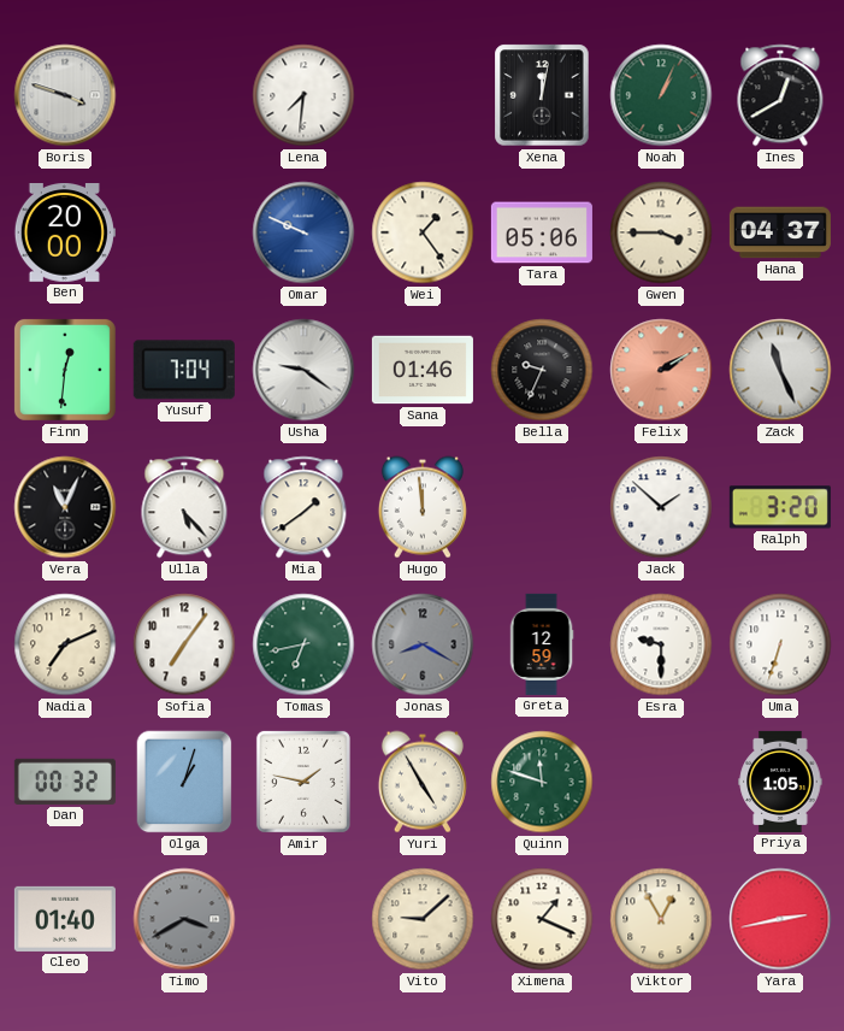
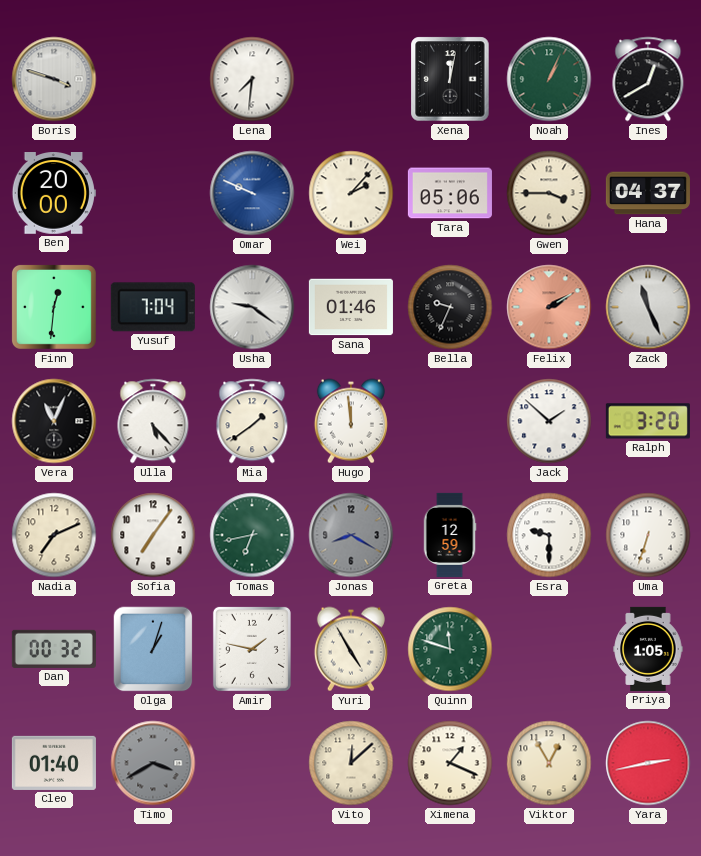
Wei: 1:24 -> 2:07 (351, 193)
Vito: 9:08 -> 12:08 (351, 763)
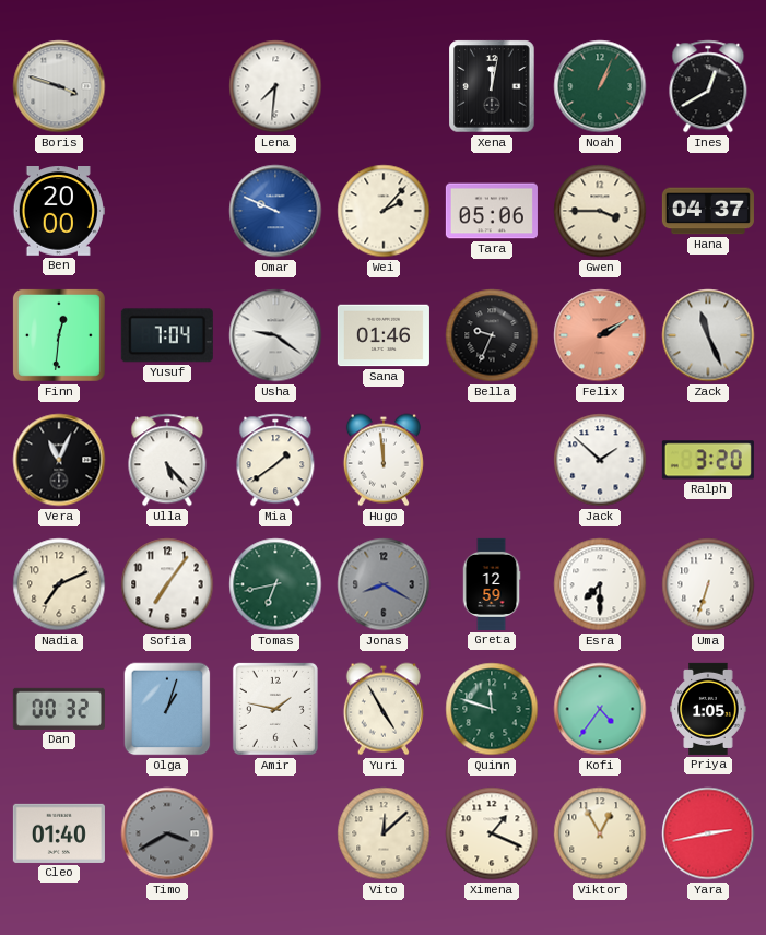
Esra: 9:30 -> 7:30 (600, 584)
Kofi: none -> 4:36 (600, 709)
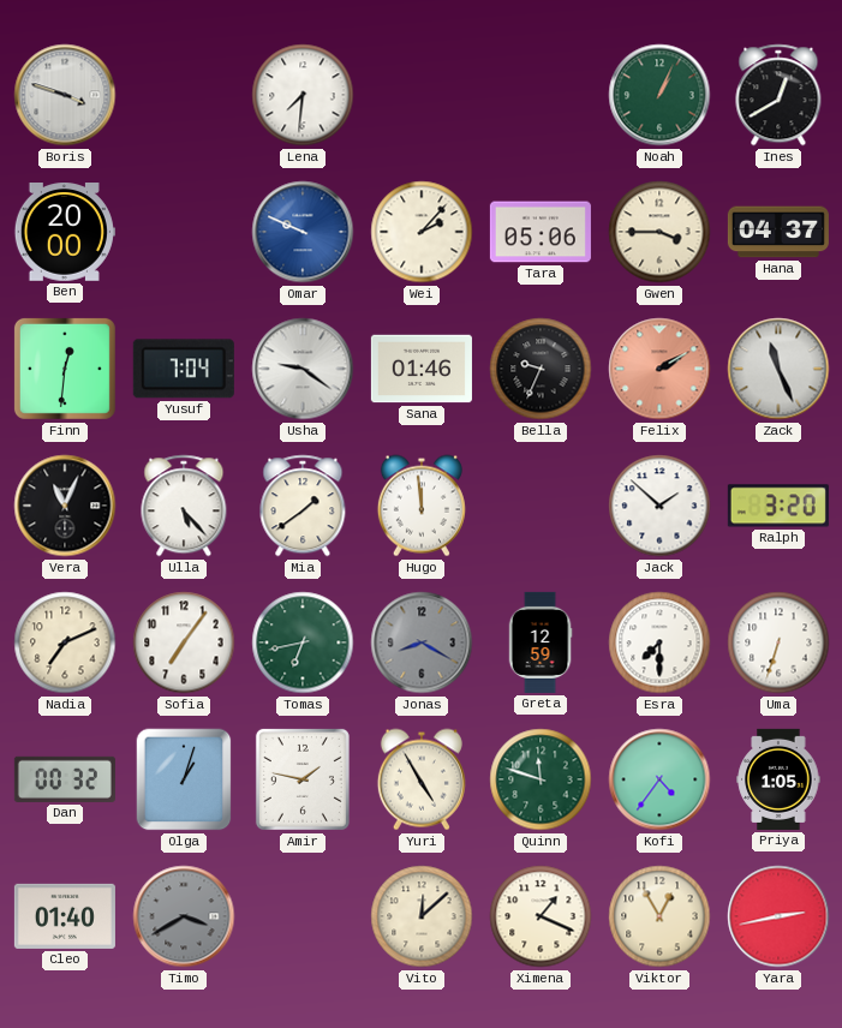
Xena: 12:02 -> none (492, 86)
